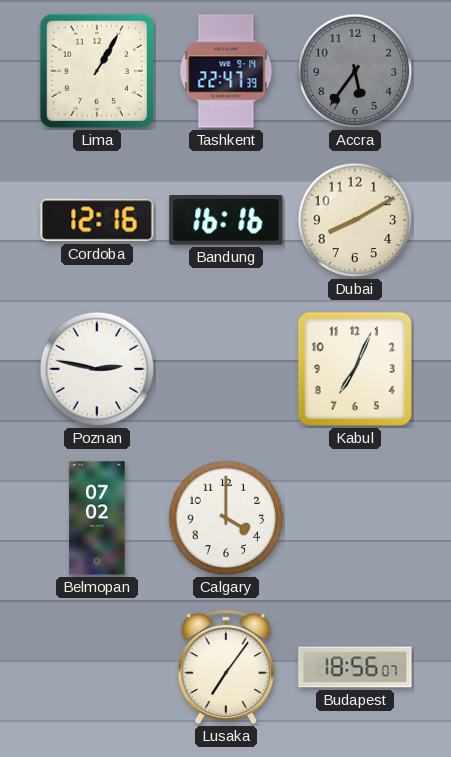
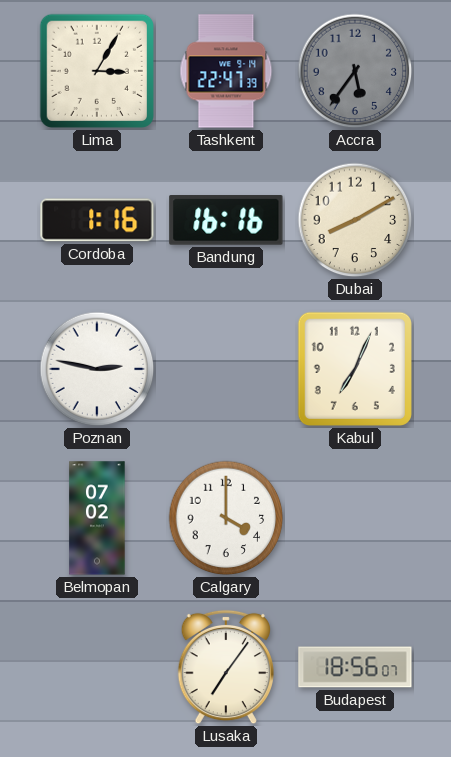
Lima: 1:05 -> 3:05 (97, 71)
Cordoba: 12:16 -> 1:16 (97, 220)
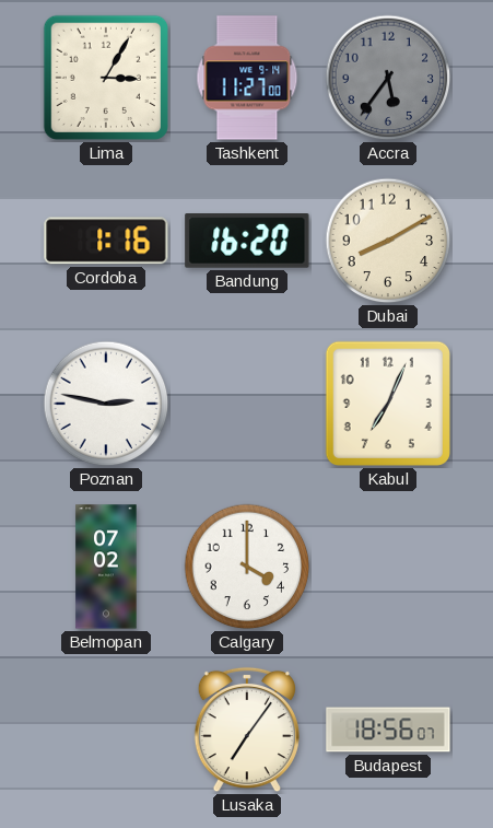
Tashkent: 22:47 -> 11:27 (247, 78)
Bandung: 16:16 -> 16:20 (247, 242)
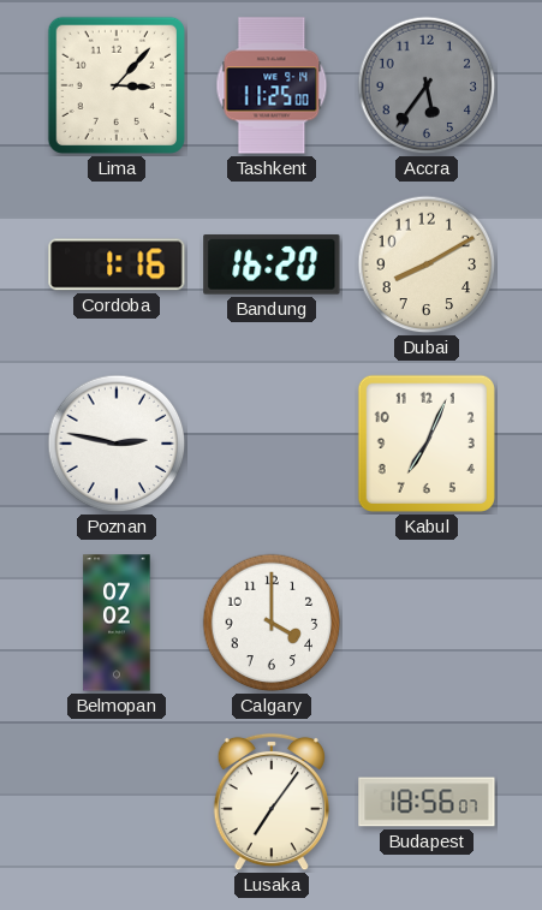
Lima: 3:05 -> 3:07 (117, 85)
Tashkent: 11:27 -> 11:25 (272, 85)
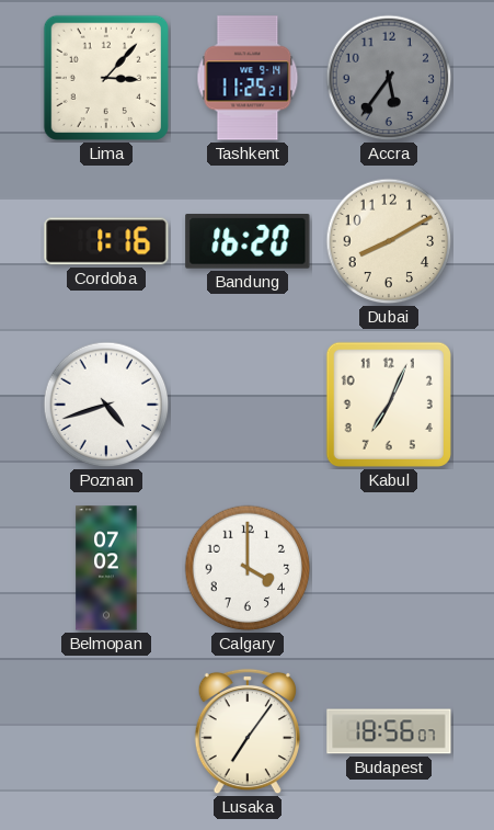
Tashkent: 11:25:00 -> 11:25:21 (248, 78)
Poznan: 2:47 -> 4:42 (106, 405)
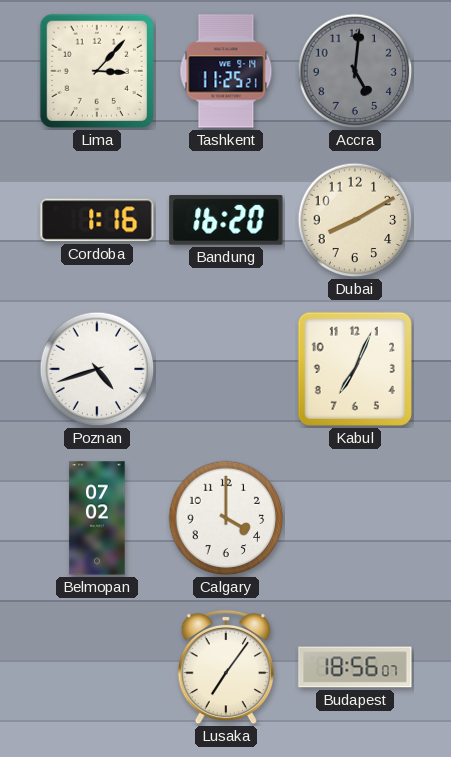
Accra: 5:36 -> 5:01 (355, 71)
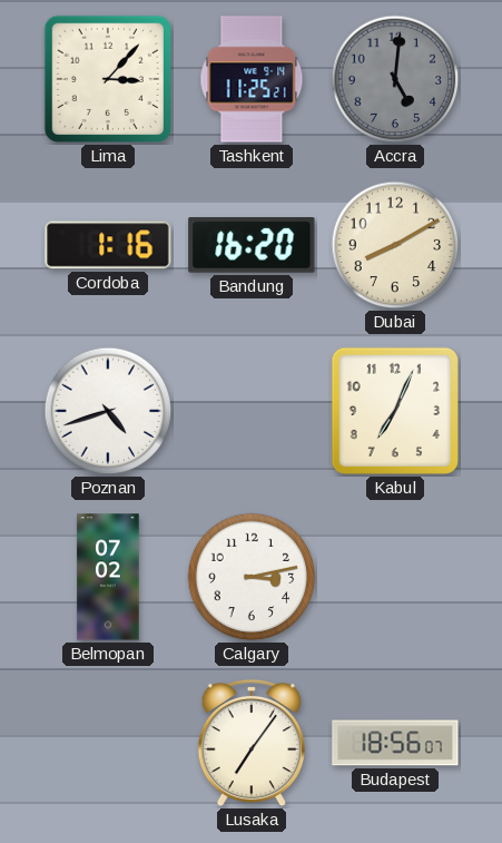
Calgary: 4:00 -> 3:13 (252, 577)
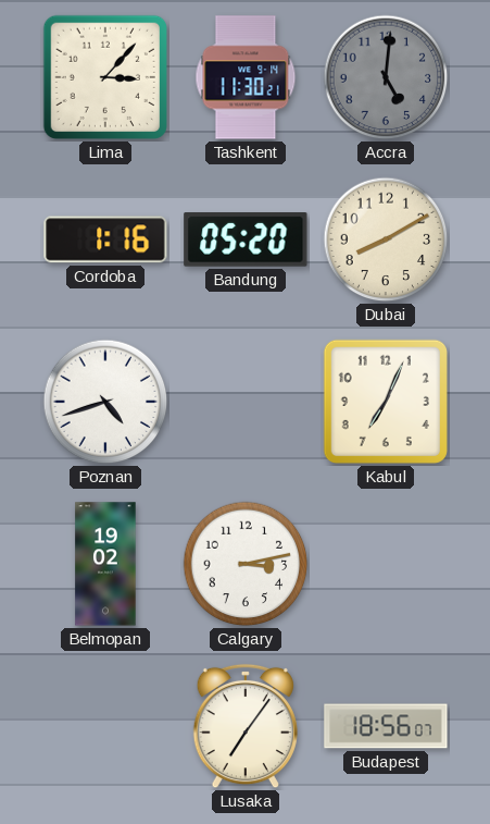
Tashkent: 11:25 -> 11:30 (246, 77)
Bandung: 16:20 -> 05:20 (246, 241)
Belmopan: 07:02 -> 19:02 (105, 564)
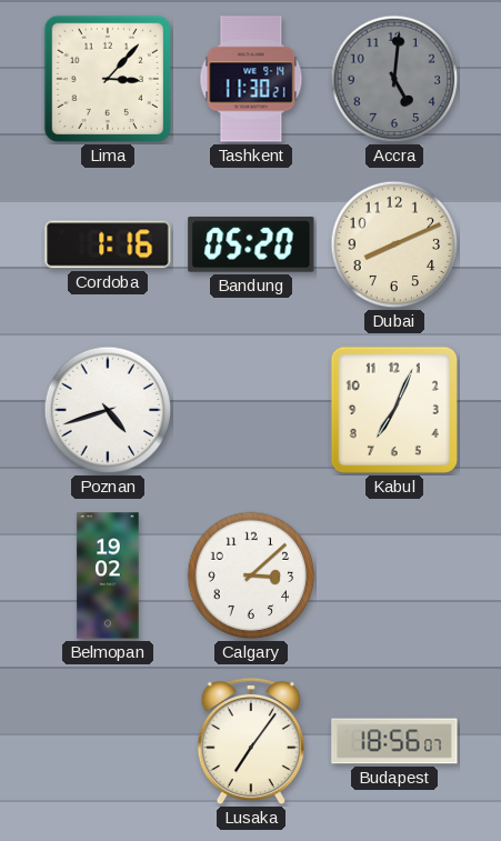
Dubai: 8:10 -> 8:11 (394, 244)
Calgary: 3:13 -> 3:08 (251, 575)
